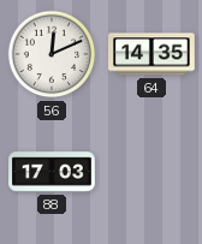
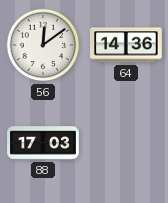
56: 12:11 -> 12:09 (43, 45)
64: 14:35 -> 14:36 (127, 45)
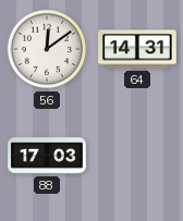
64: 14:36 -> 14:31 (138, 49)
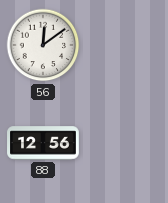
64: 14:31 -> none (138, 49)
88: 17:03 -> 12:56 (43, 143)
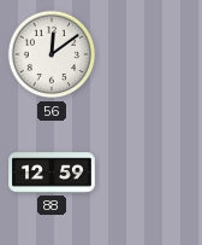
88: 12:56 -> 12:59 (52, 173)
